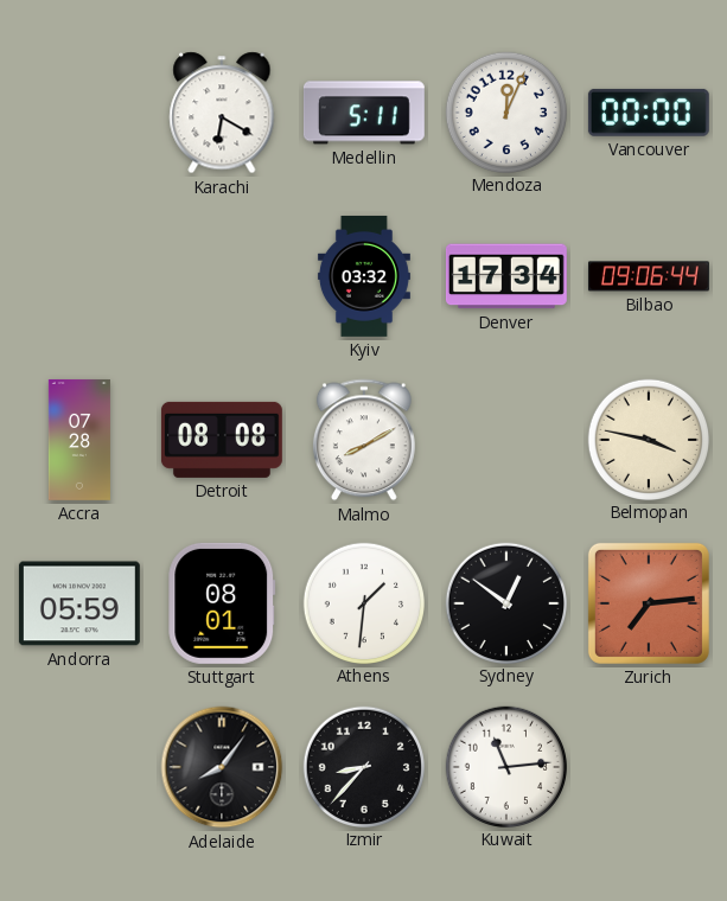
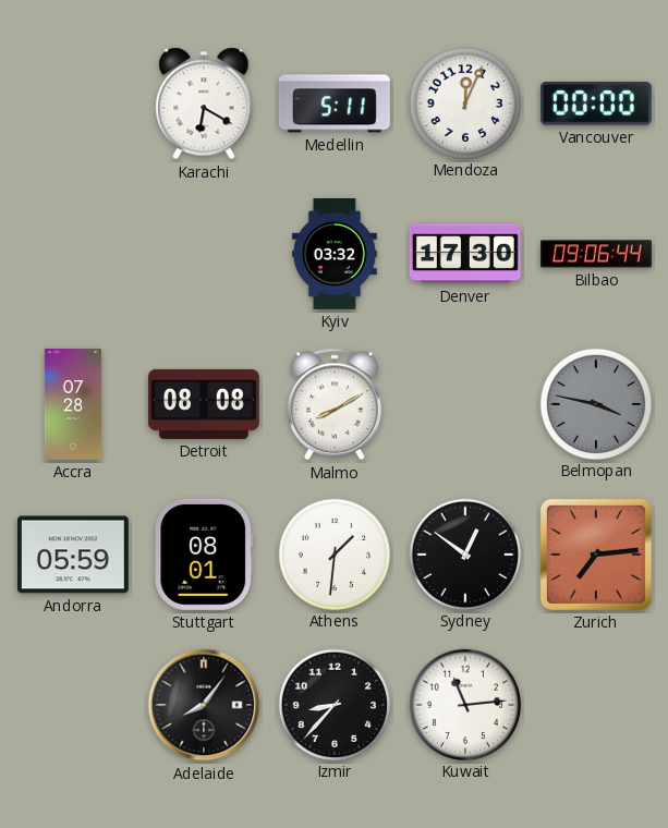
Denver: 17:34 -> 17:30 (465, 254)
Belmopan dial: cream -> grey (595, 403)
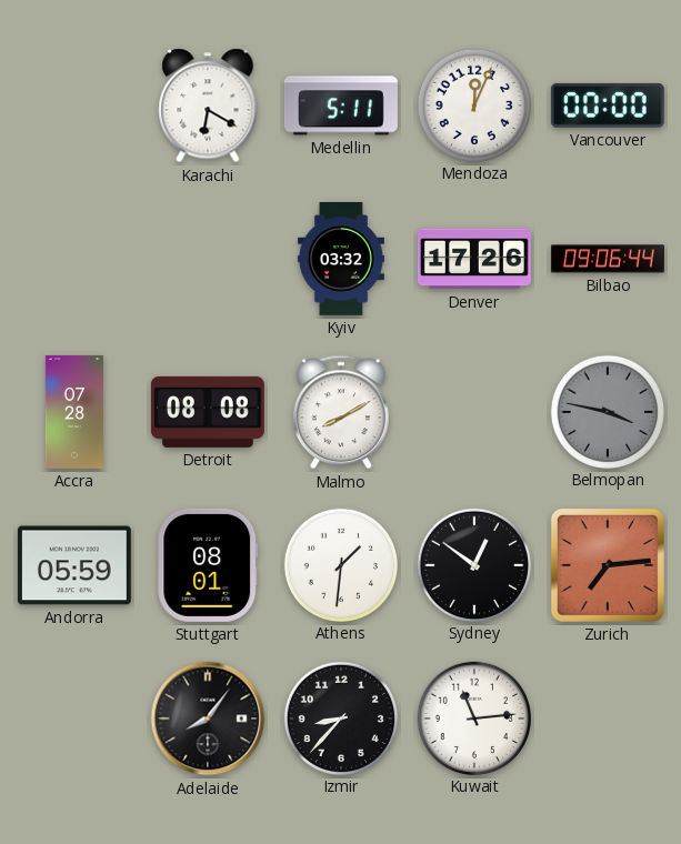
Denver: 17:30 -> 17:26 (474, 259)
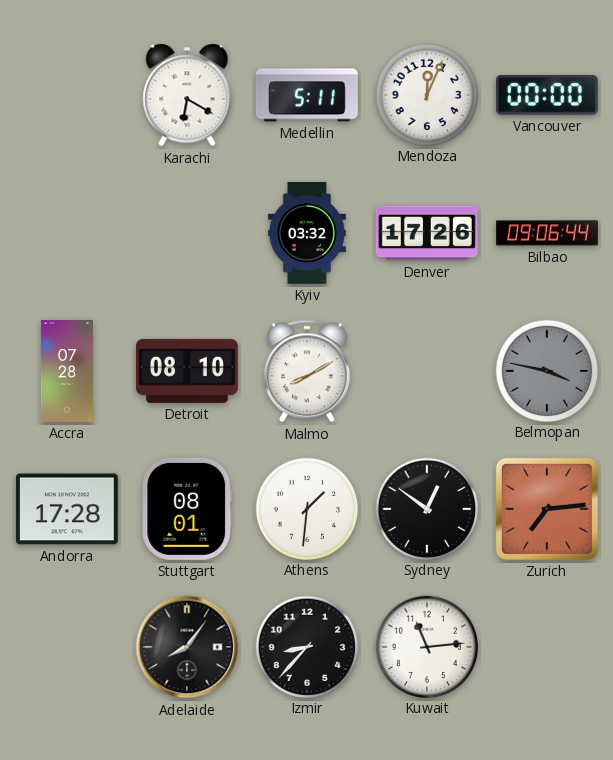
Detroit: 08:08 -> 08:10 (187, 371)
Andorra: 05:59 -> 17:28 (67, 509)
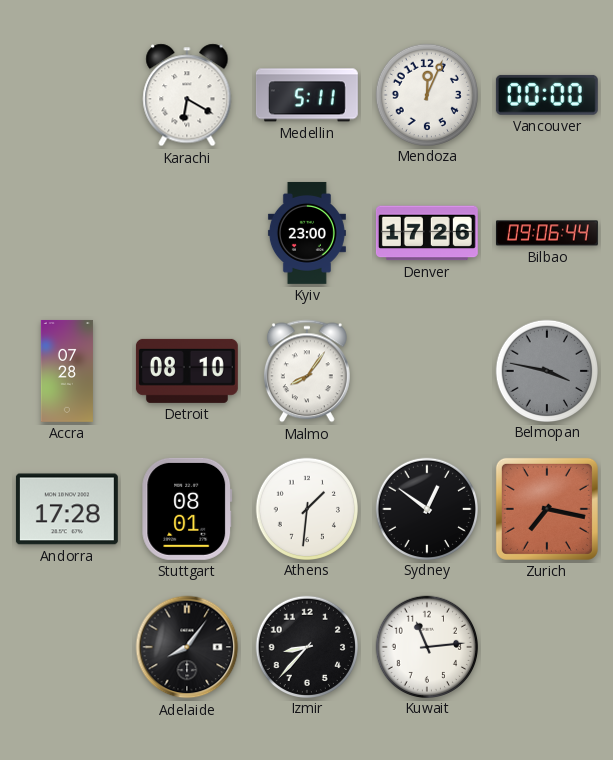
Kyiv: 03:32 -> 23:00 (307, 233)
Malmo: 8:10 -> 8:06 (307, 371)
Zurich: 7:14 -> 7:17 (547, 509)
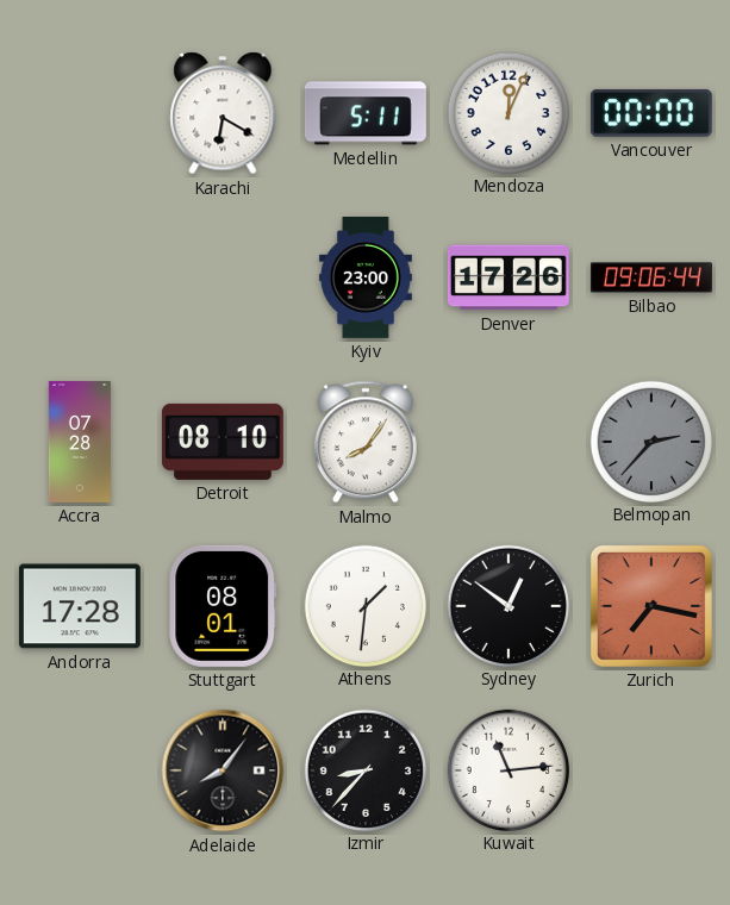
Belmopan: 3:47 -> 2:37 (650, 441)
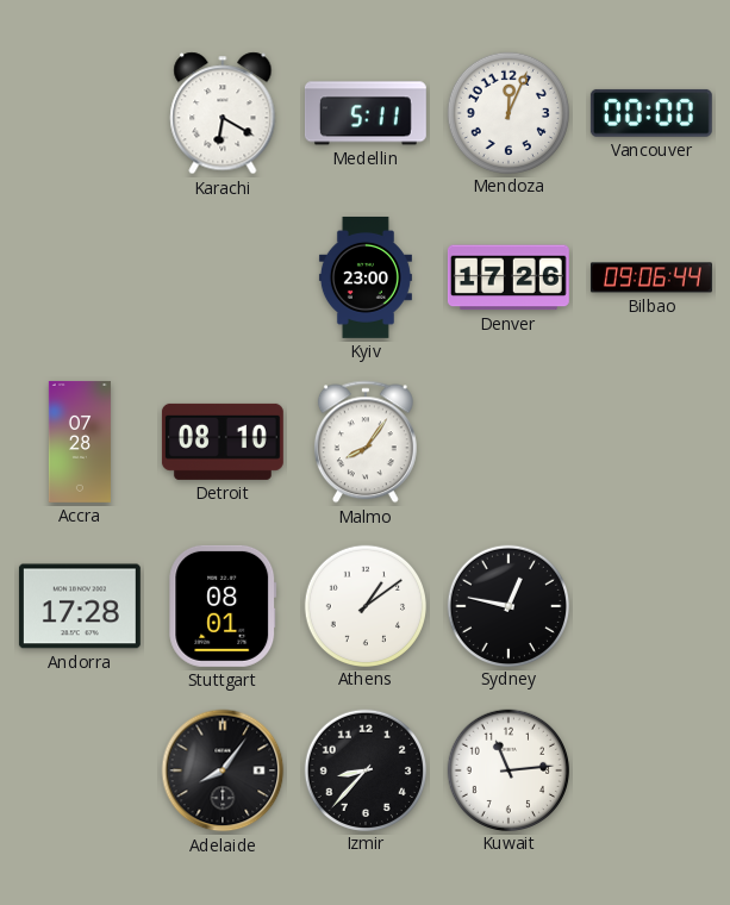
Belmopan: 2:37 -> none (650, 441)
Athens: 1:31 -> 1:09 (364, 605)
Sydney: 12:51 -> 12:47 (507, 605)
Zurich: 7:17 -> none (651, 606)
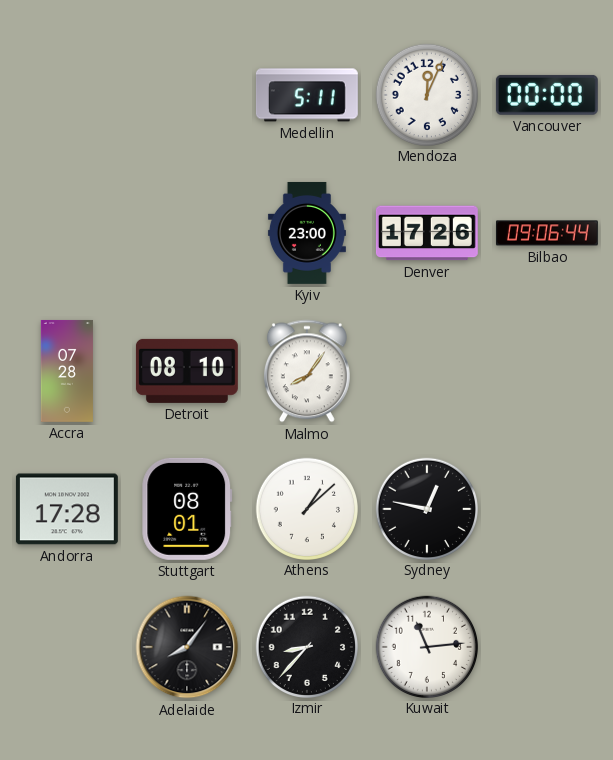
Karachi: 6:20 -> none (223, 113)
Athens: 1:09 -> 1:08 (306, 508)
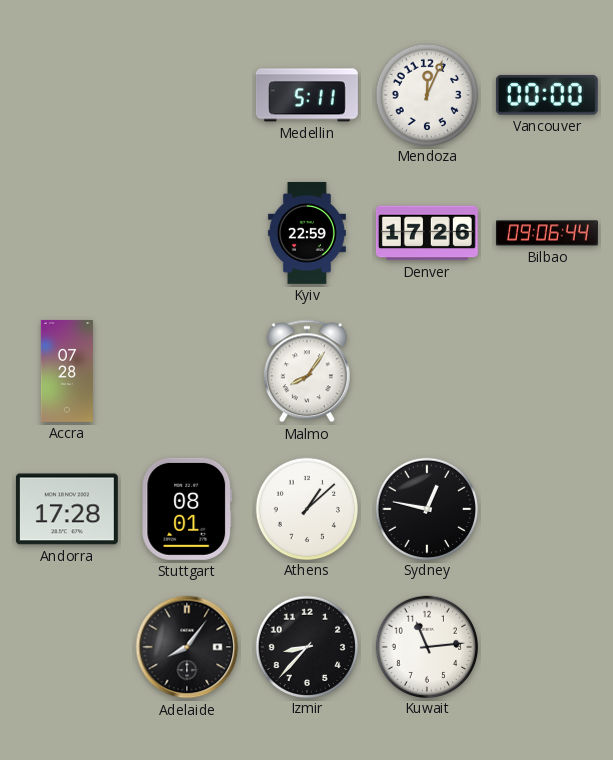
Kyiv: 23:00 -> 22:59 (307, 233)
Detroit: 08:10 -> none (187, 371)
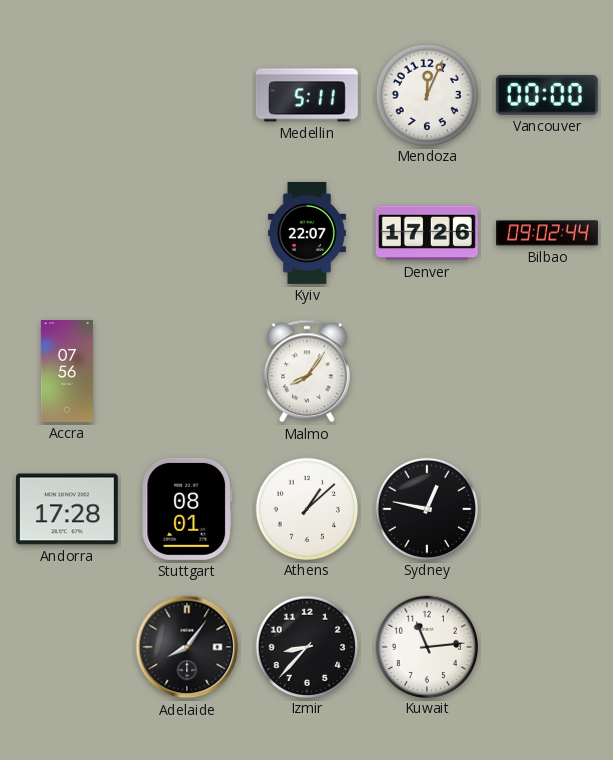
Kyiv: 22:59 -> 22:07 (307, 233)
Bilbao: 09:06 -> 09:02 (547, 233)
Accra: 07:28 -> 07:56 (67, 371)
